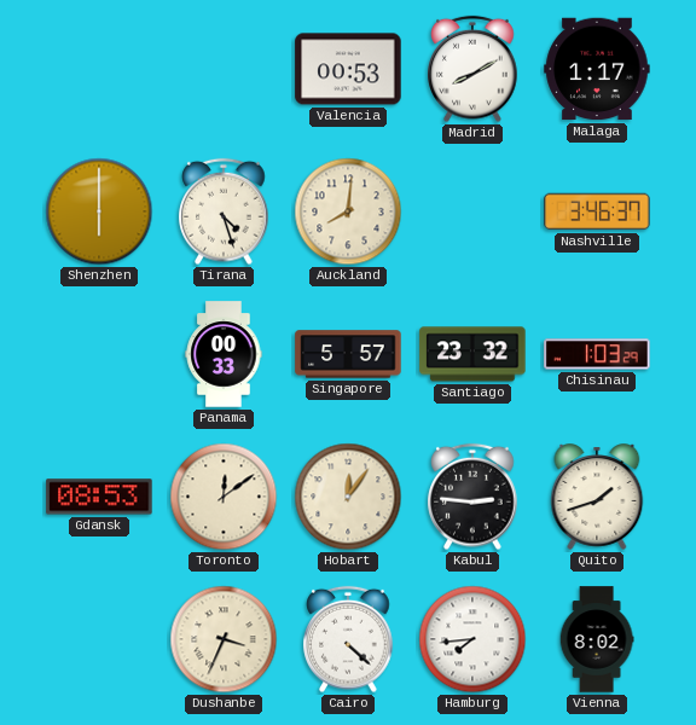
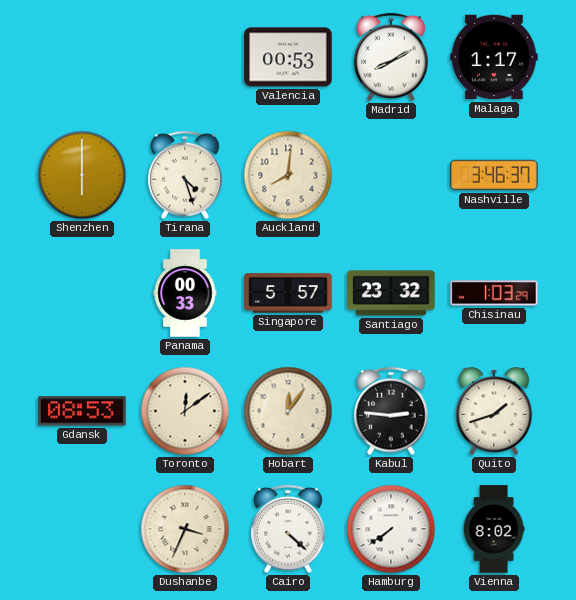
Hamburg: 7:44 -> 7:39 (391, 529)
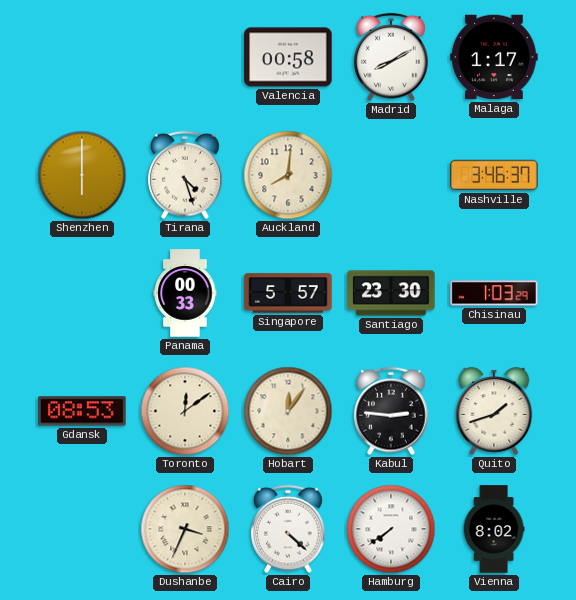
Valencia: 00:53 -> 00:58 (288, 57)
Santiago: 23:32 -> 23:30 (391, 293)
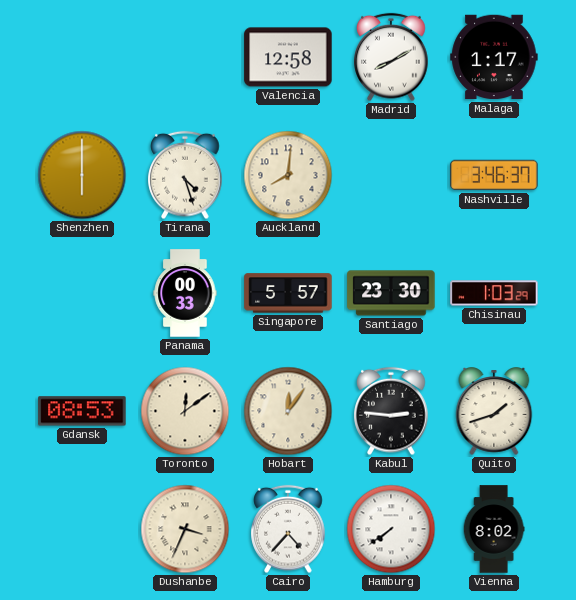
Valencia: 00:58 -> 12:58 (288, 57)
Cairo: 4:22 -> 4:37 (288, 529)
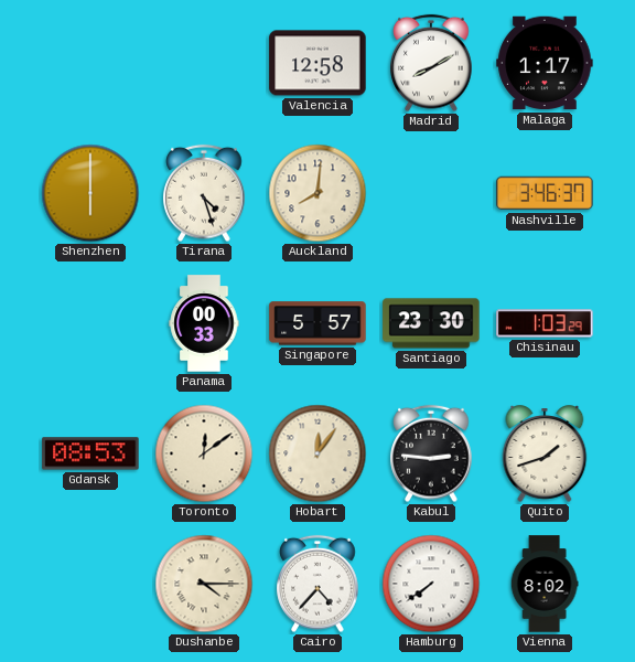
Dushanbe: 3:34 -> 4:15 (204, 584)
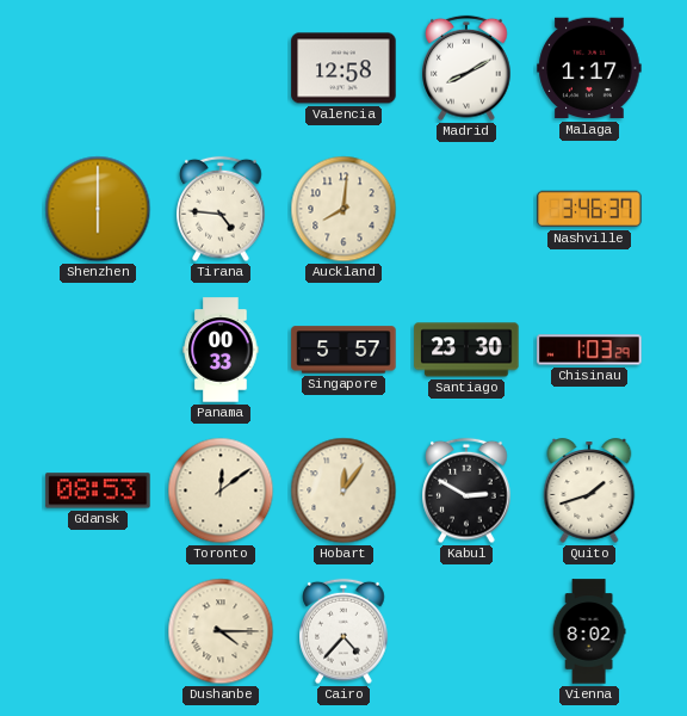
Tirana: 4:27 -> 4:46 (221, 209)
Kabul: 2:46 -> 2:50 (466, 490)
Hamburg: 7:39 -> none (431, 584)
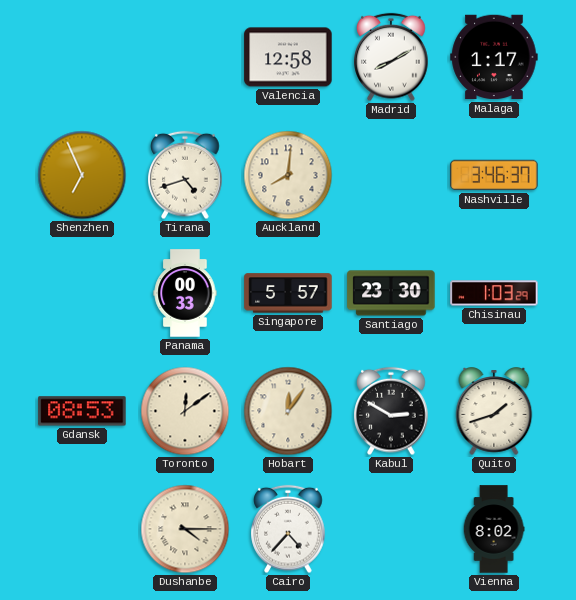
Shenzhen: 6:00 -> 6:56 (82, 175)
Tirana: 4:46 -> 4:42 (185, 175)
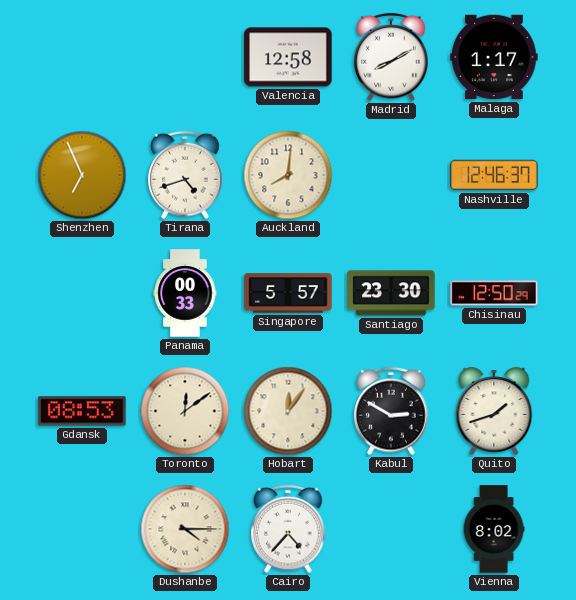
Nashville: 3:46 -> 12:46 (494, 175)
Chisinau: 1:03 -> 12:50 (494, 293)
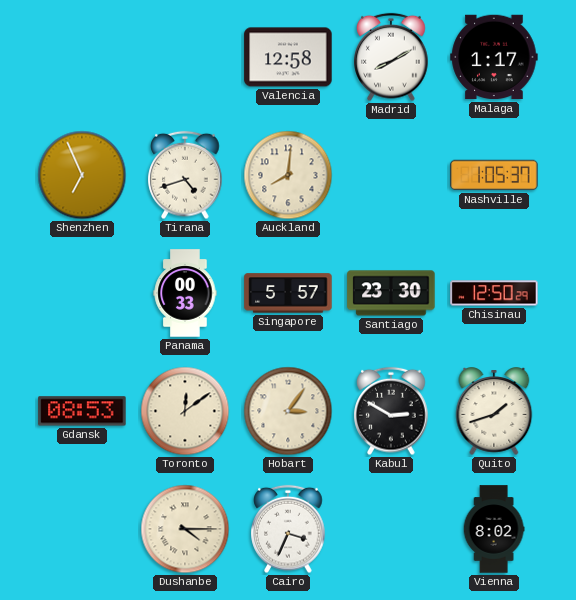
Nashville: 12:46 -> 1:05 (494, 175)
Hobart: 12:06 -> 3:06 (288, 411)
Cairo: 4:37 -> 3:34 (288, 529)
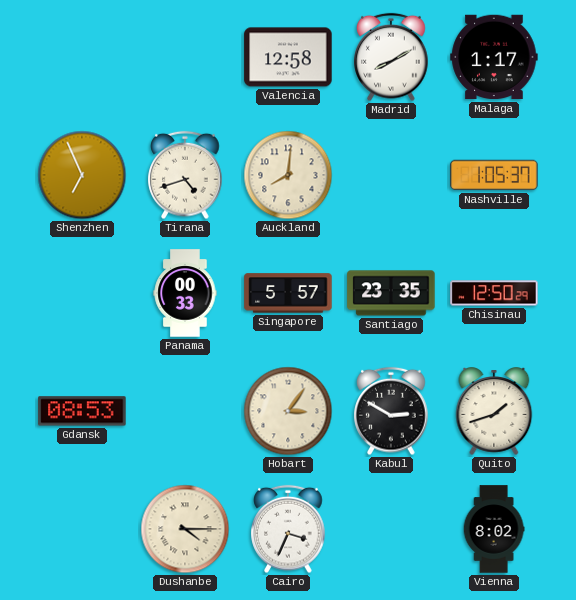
Santiago: 23:30 -> 23:35 (391, 293)
Toronto: 12:09 -> none (185, 411)
